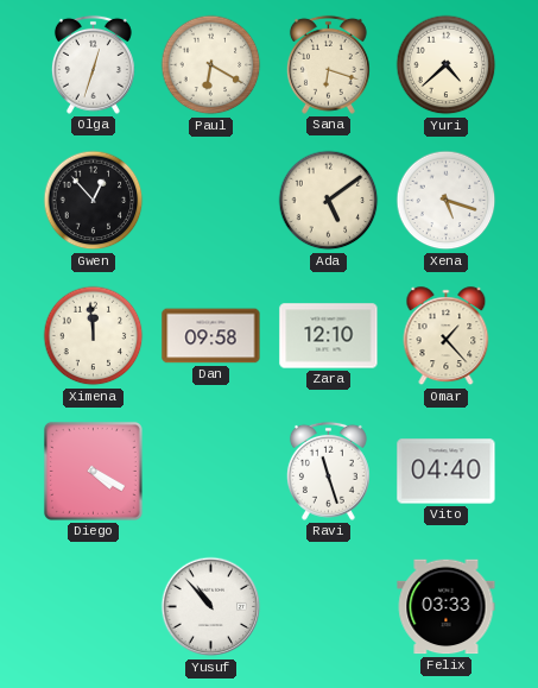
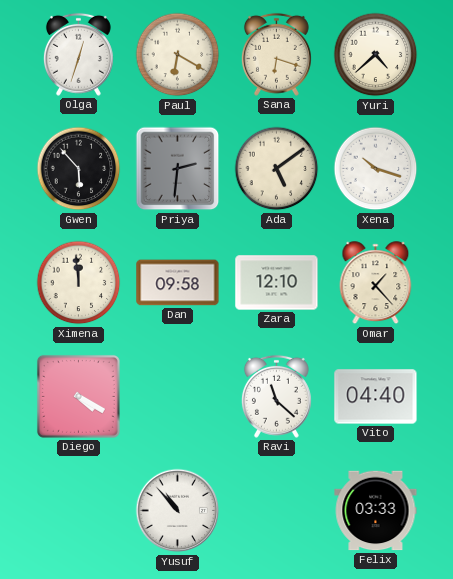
Gwen: 12:53 -> 5:53 (79, 169)
Priya: none -> 2:31 (178, 169)
Xena: 5:18 -> 10:18 (376, 169)
Ravi: 11:27 -> 11:22 (276, 396)
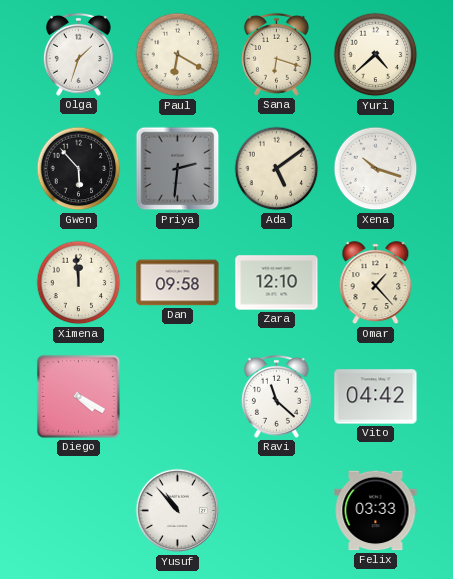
Olga: 12:33 -> 1:33 (78, 54)
Vito: 04:40 -> 04:42 (376, 397)
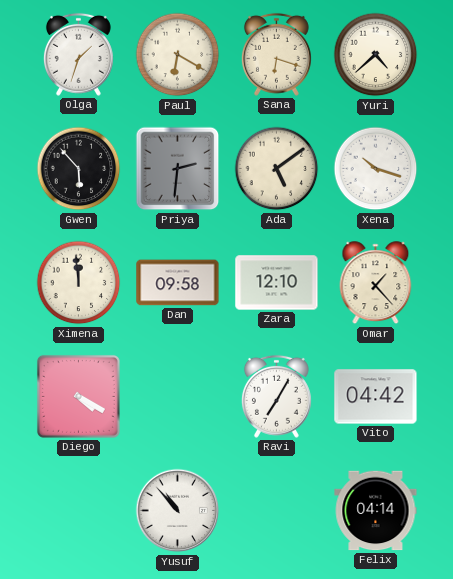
Ravi: 11:22 -> 7:05 (276, 396)
Felix: 03:33 -> 04:14 (376, 511)
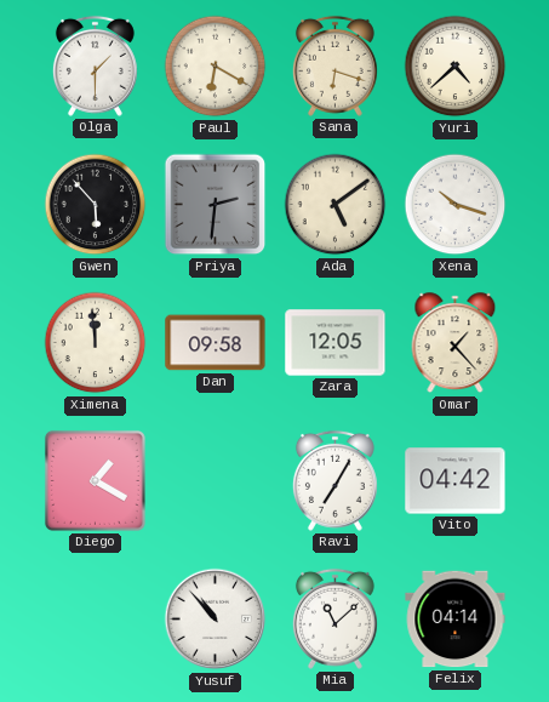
Olga: 1:33 -> 1:30 (95, 65)
Zara: 12:10 -> 12:05 (336, 343)
Diego: 4:20 -> 1:20 (95, 480)
Mia: none -> 11:08 (334, 618)
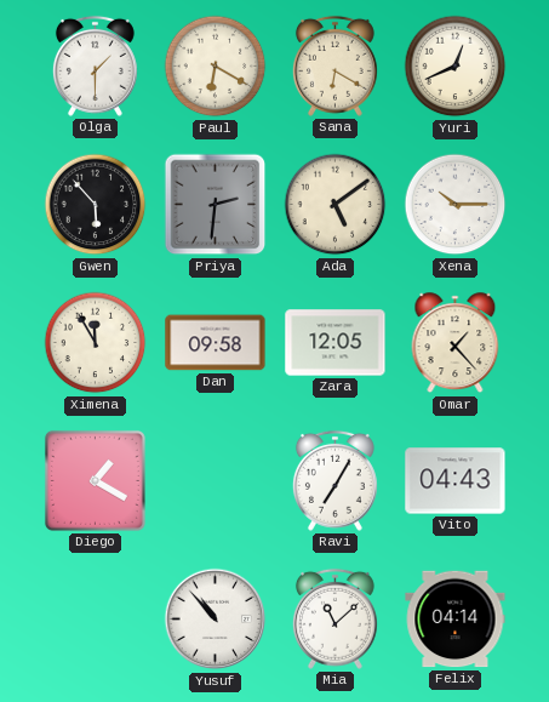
Sana: 6:18 -> 6:20 (334, 65)
Yuri: 4:38 -> 12:41 (456, 67)
Xena: 10:18 -> 10:15 (456, 205)
Ximena: 11:59 -> 11:55 (96, 343)
Vito: 04:42 -> 04:43 (456, 481)
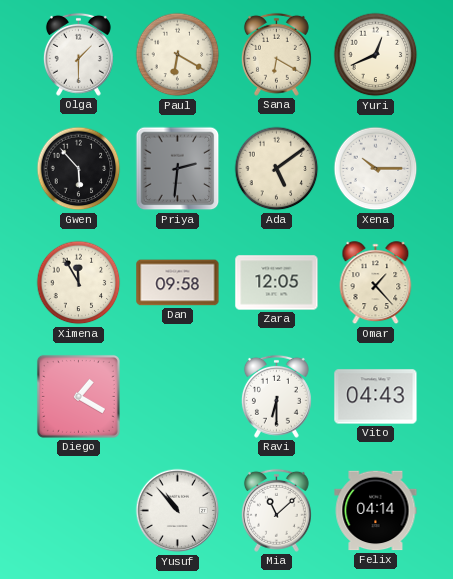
Ravi: 7:05 -> 6:30 (276, 396)
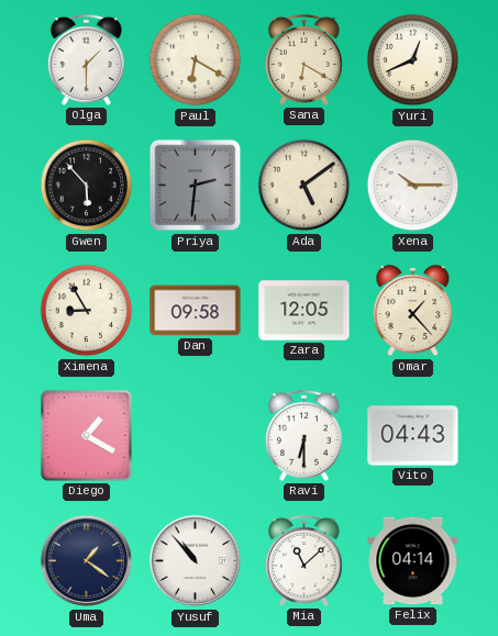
Ximena: 11:55 -> 8:55 (87, 311)
Uma: none -> 1:21 (87, 561)
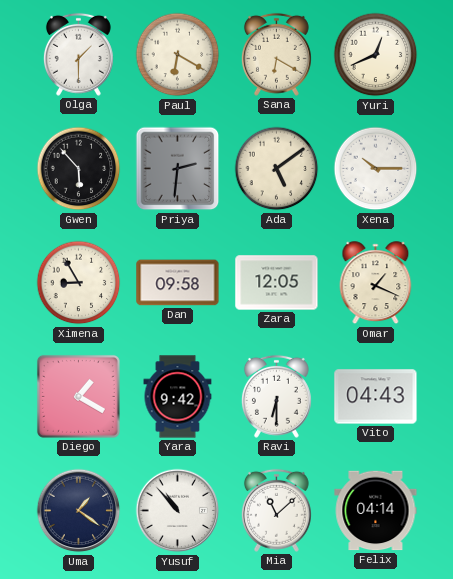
Omar: 1:23 -> 1:19 (376, 283)
Yara: none -> 9:42 (178, 397)
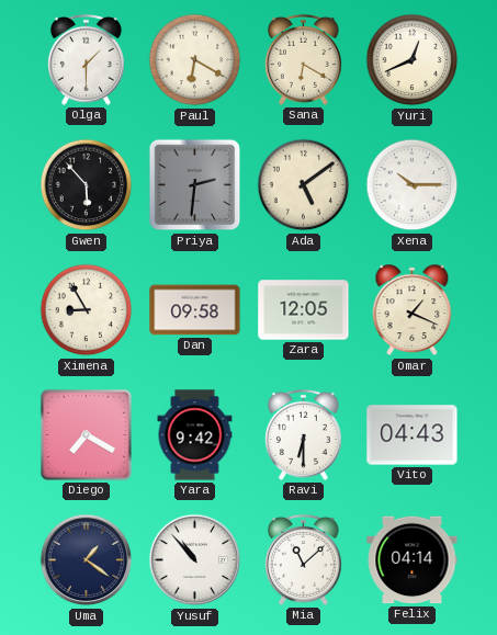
Diego: 1:20 -> 7:20 (86, 434)
